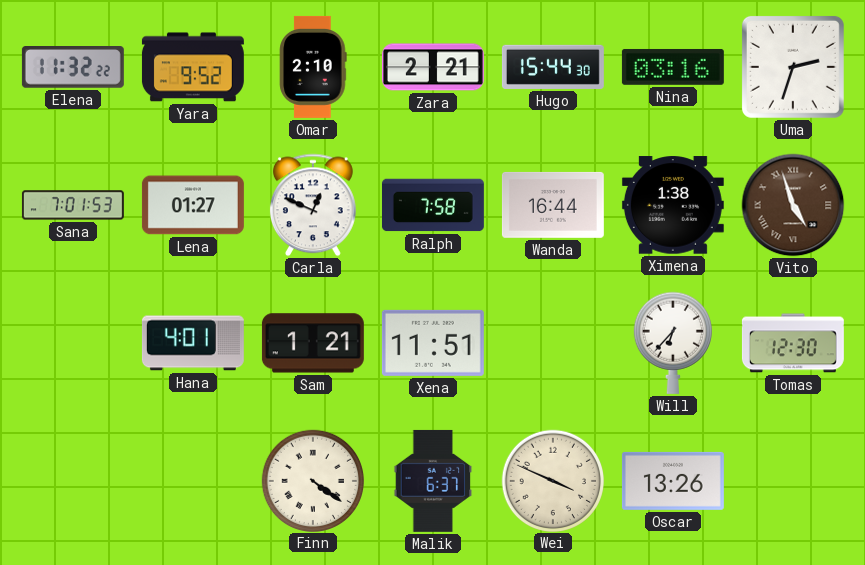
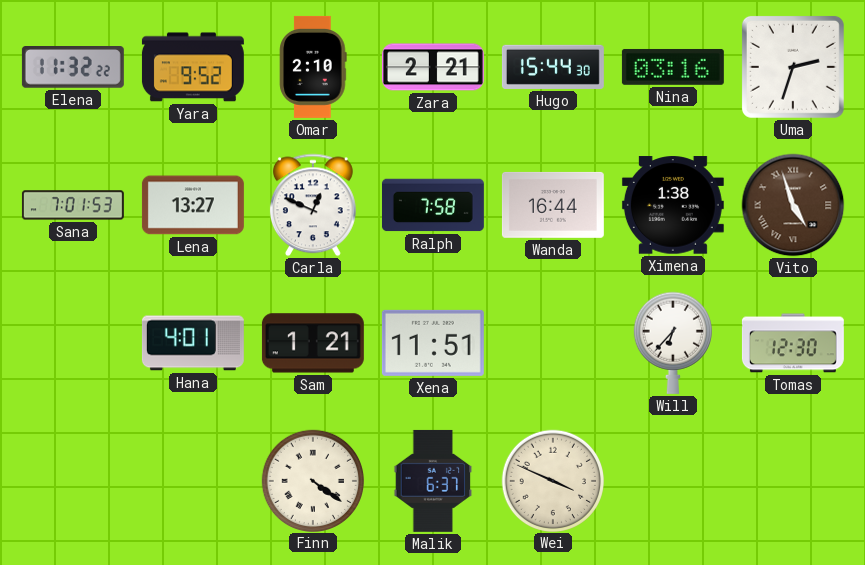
Lena: 01:27 -> 13:27 (193, 205)
Oscar: 13:26 -> none (673, 481)
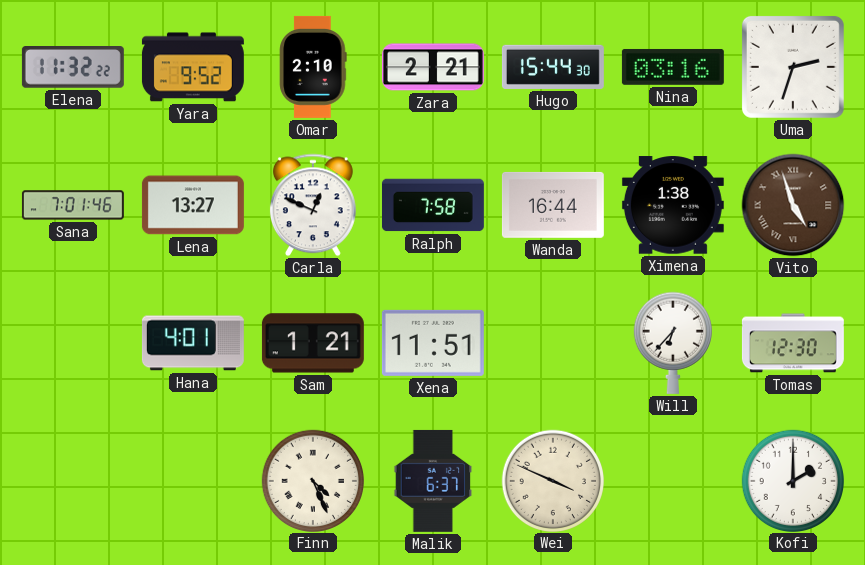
Sana: 7:01:53 -> 7:01:46 (73, 205)
Finn: 4:21 -> 4:26 (312, 480)
Kofi: none -> 2:00 (792, 480)
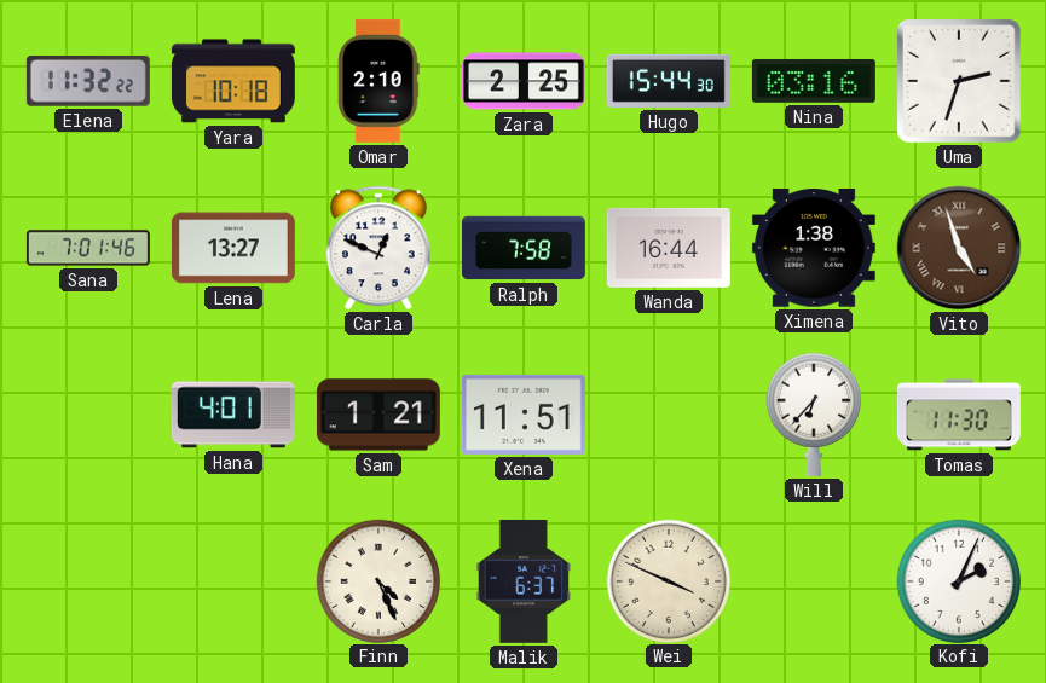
Yara: 9:52 -> 10:18 (233, 81)
Zara: 2:21 -> 2:25 (524, 81)
Tomas: 12:30 -> 11:30 (959, 415)
Kofi: 2:00 -> 2:04 (958, 580)
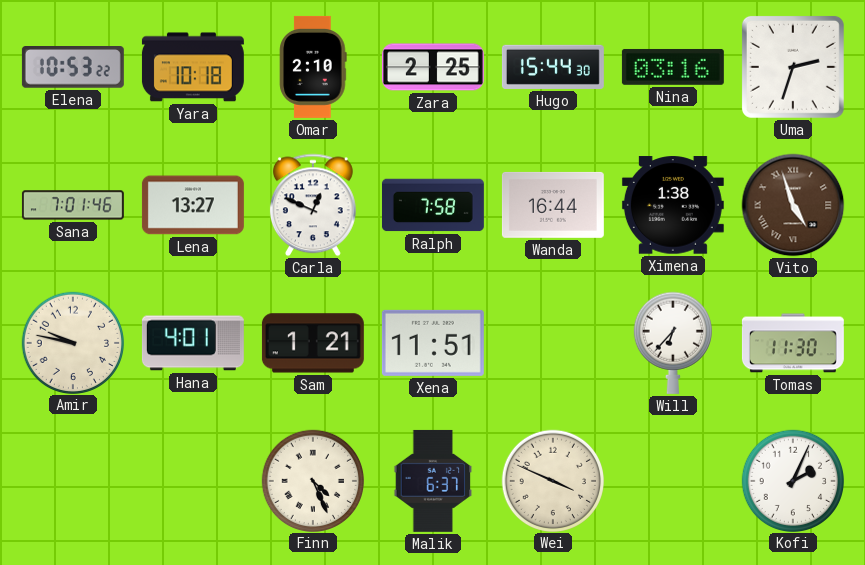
Elena: 11:32 -> 10:53 (73, 68)
Amir: none -> 9:47 (72, 342)
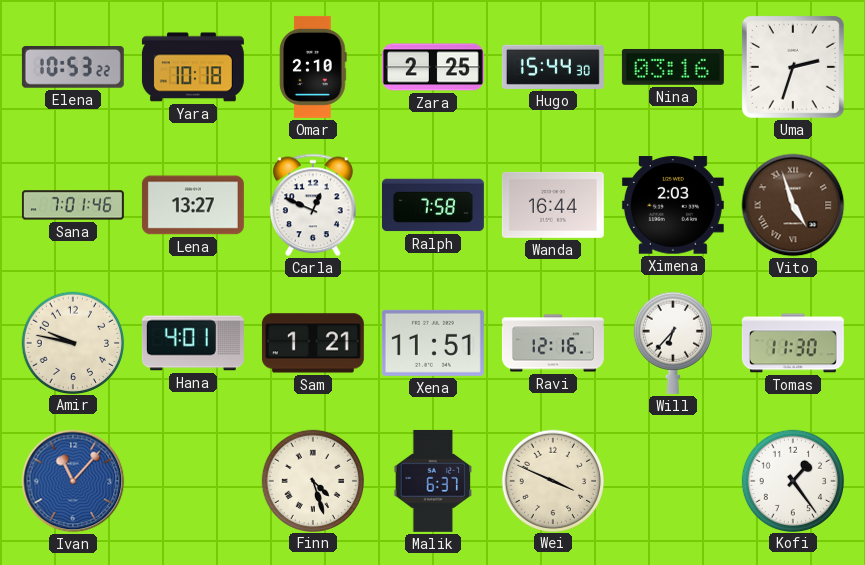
Ximena: 1:38 -> 2:03 (673, 205)
Ravi: none -> 12:16 (553, 343)
Ivan: none -> 11:07 (73, 481)
Finn: 4:26 -> 4:27 (312, 480)
Kofi: 2:04 -> 1:24 (792, 480)
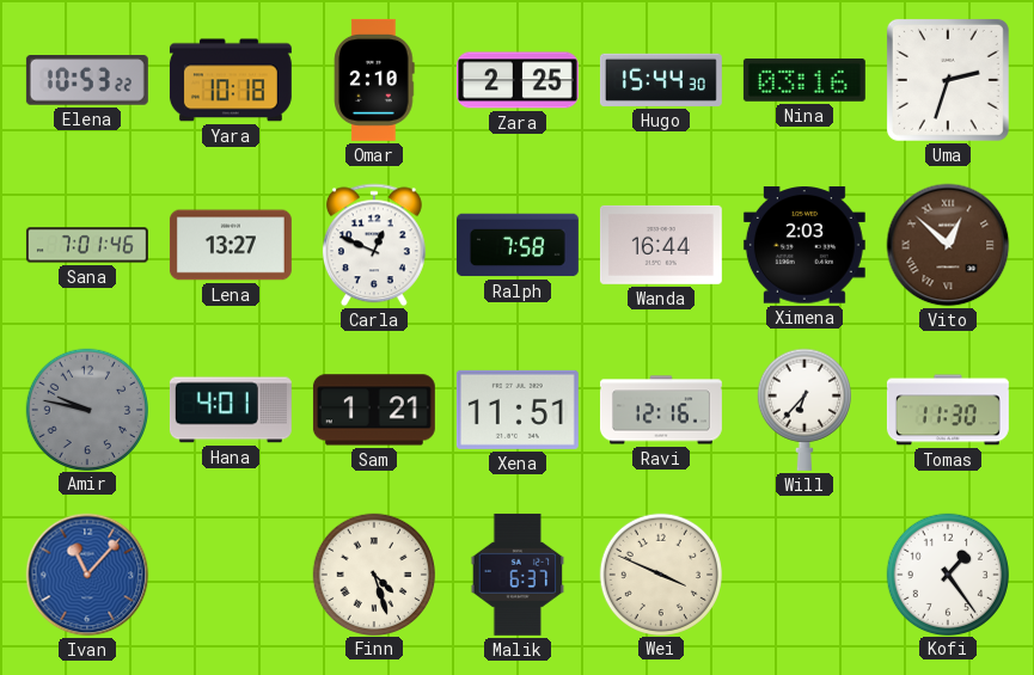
Vito: 4:57 -> 12:52 (948, 245)
Amir dial: cream -> grey (86, 409)
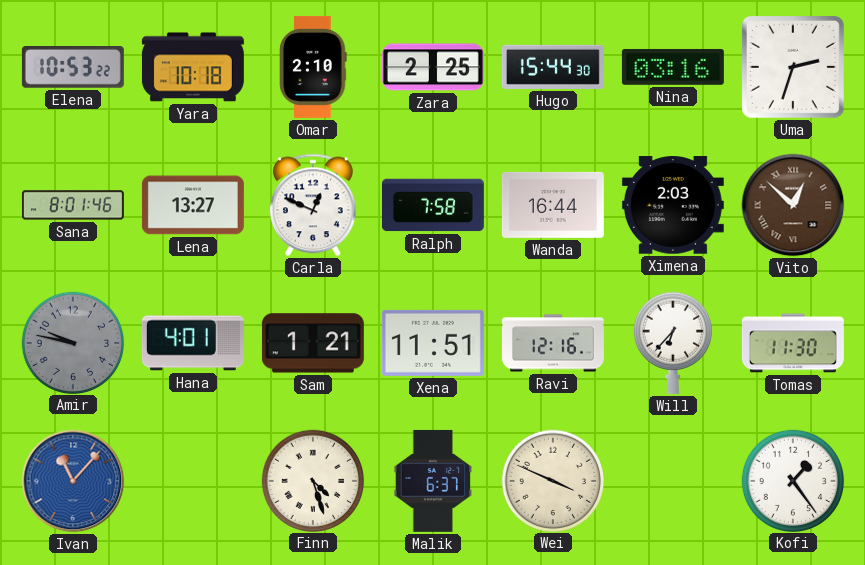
Sana: 7:01 -> 8:01 (73, 205)
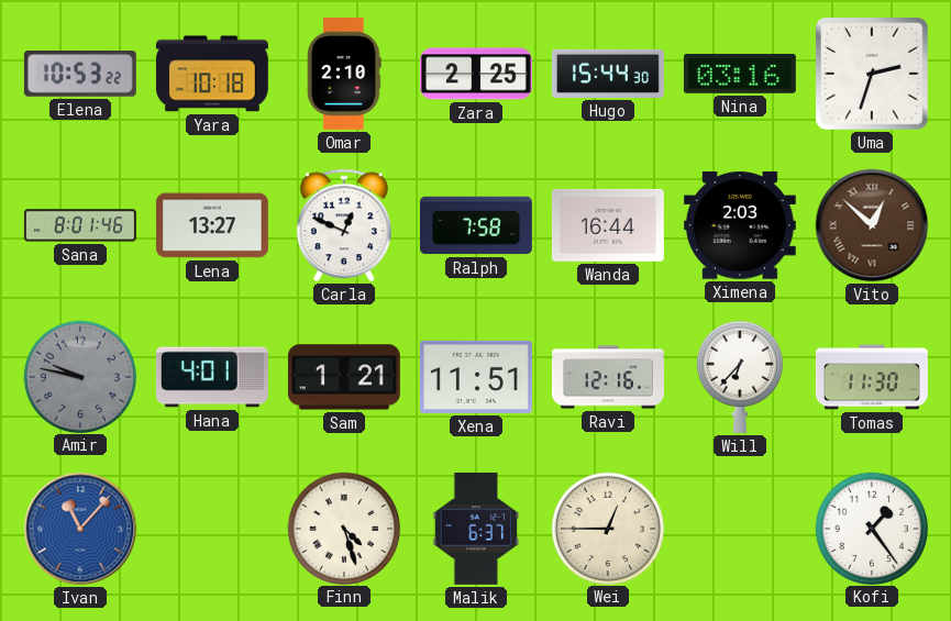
Wei: 3:49 -> 12:45 (607, 528)
